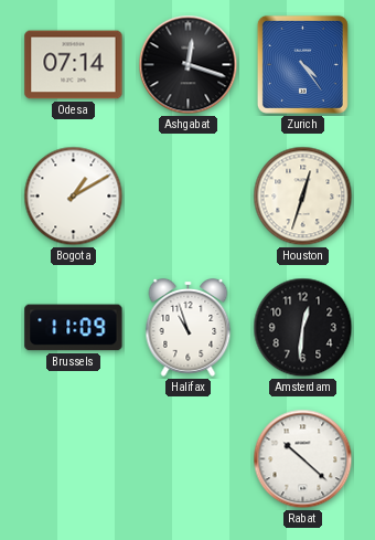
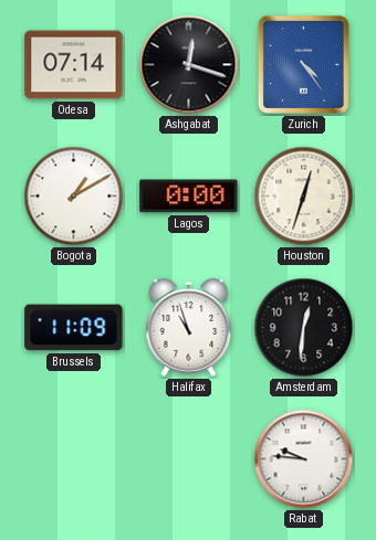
Lagos: none -> 0:00 (189, 197)
Rabat: 10:22 -> 9:46 (304, 459)
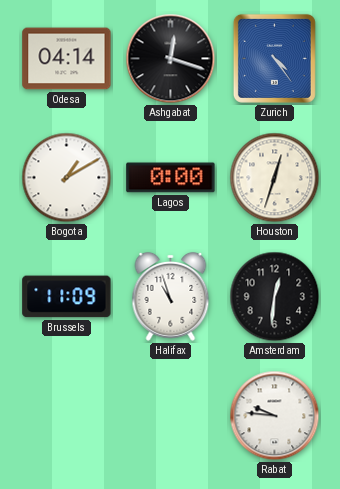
Odesa: 07:14 -> 04:14 (67, 59)
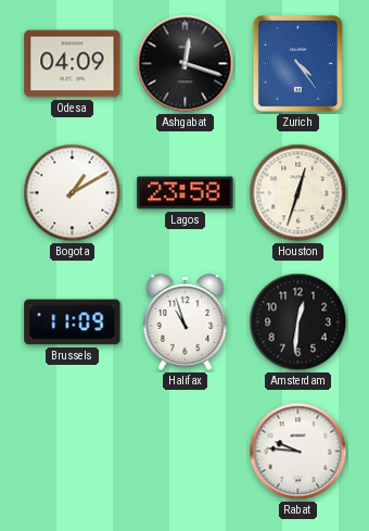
Odesa: 04:14 -> 04:09 (73, 64)
Lagos: 0:00 -> 23:58 (186, 193)
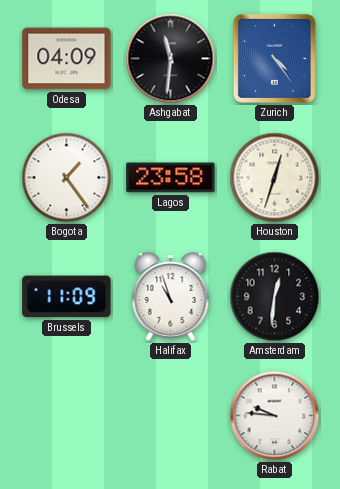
Ashgabat: 12:18 -> 11:31 (171, 59)
Bogota: 1:10 -> 1:24 (67, 178)
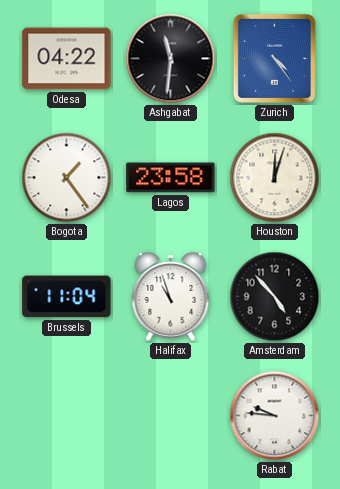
Odesa: 04:09 -> 04:22 (67, 59)
Houston: 12:33 -> 12:03 (275, 178)
Brussels: 11:09 -> 11:04 (67, 297)
Amsterdam: 12:31 -> 4:53 (275, 297)
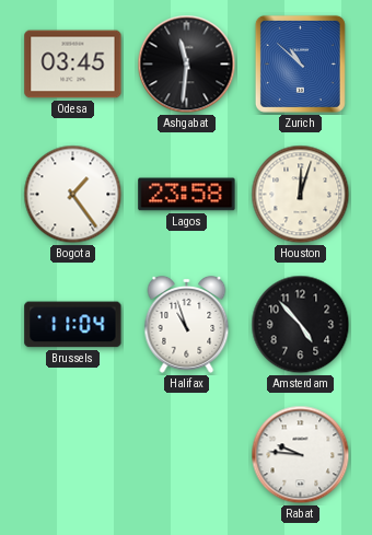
Odesa: 04:22 -> 03:45 (73, 65)
Zurich: 4:24 -> 10:52 (300, 63)
